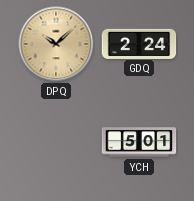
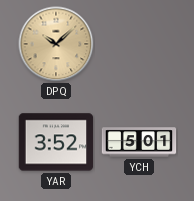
GDQ: 2:24 -> none (139, 43)
YAR: none -> 3:52 (56, 142)
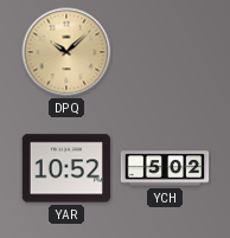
YAR: 3:52 -> 10:52 (66, 168)
YCH: 5:01 -> 5:02 (165, 168)
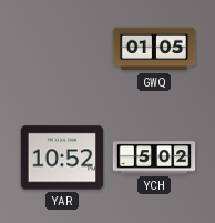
DPQ: 10:08 -> none (66, 52)
GWQ: none -> 01:05 (154, 49)
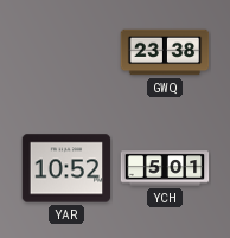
GWQ: 01:05 -> 23:38 (165, 52)
YCH: 5:02 -> 5:01 (165, 168)
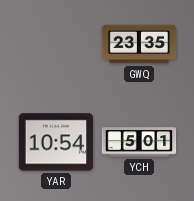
GWQ: 23:38 -> 23:35 (139, 44)
YAR: 10:52 -> 10:54 (56, 142)
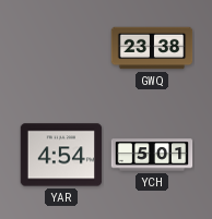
GWQ: 23:35 -> 23:38 (152, 48)
YAR: 10:54 -> 4:54 (61, 155)
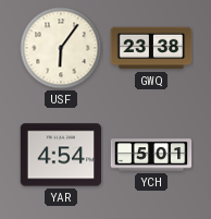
USF: none -> 6:06 (61, 48)
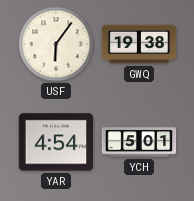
GWQ: 23:38 -> 19:38 (139, 44)
